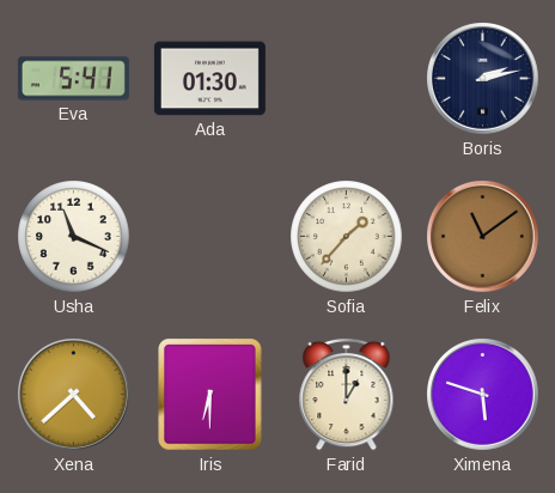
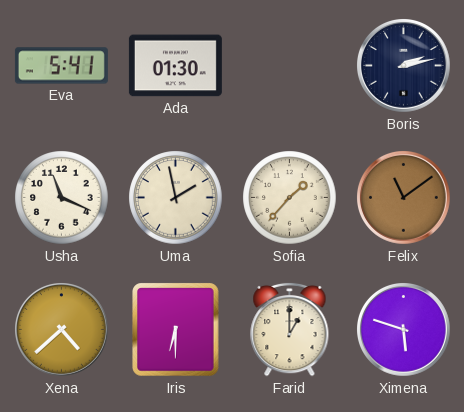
Uma: none -> 1:58 (176, 198)
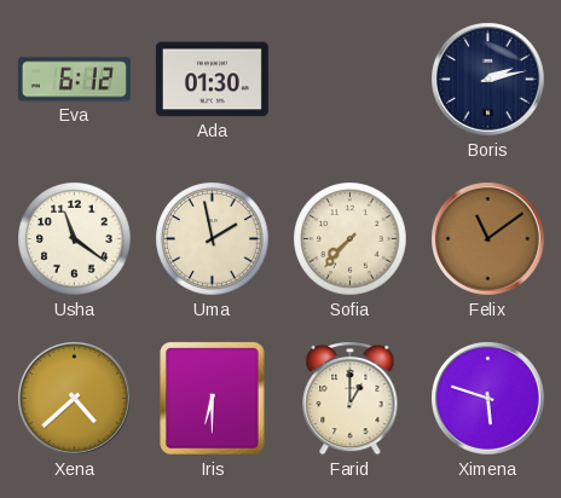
Eva: 5:41 -> 6:12 (74, 80)
Usha: 11:19 -> 11:21 (75, 239)
Sofia: 1:37 -> 7:37 (351, 239)
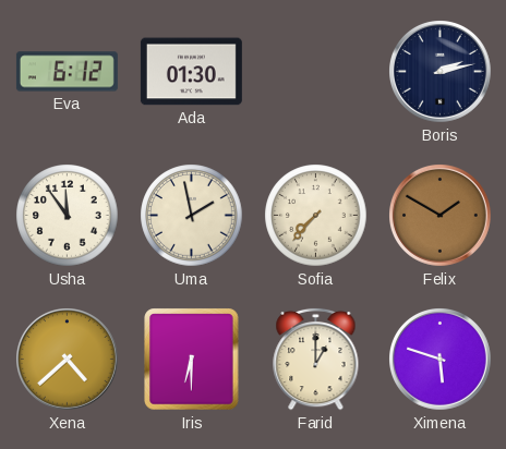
Usha: 11:21 -> 11:54 (68, 216)
Felix: 11:09 -> 1:50 (441, 216)
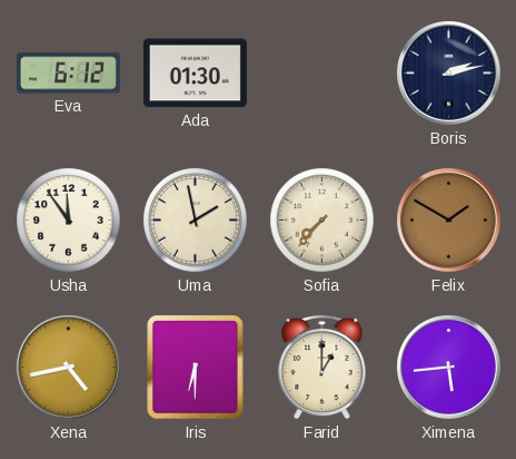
Xena: 4:38 -> 4:43 (69, 368)
Ximena: 5:48 -> 5:44 (449, 368)
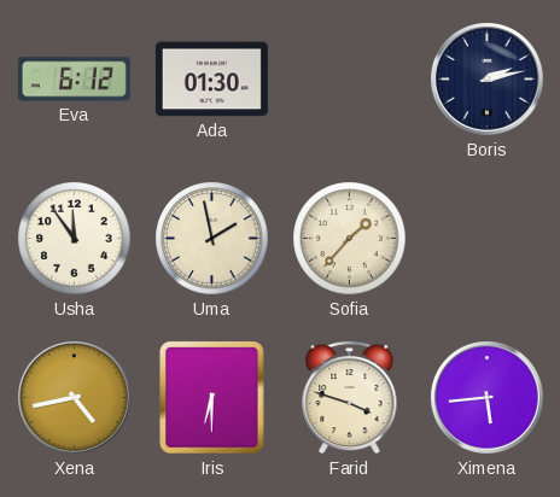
Sofia: 7:37 -> 1:37 (350, 239)
Felix: 1:50 -> none (449, 221)
Farid: 1:00 -> 3:48 (350, 397)
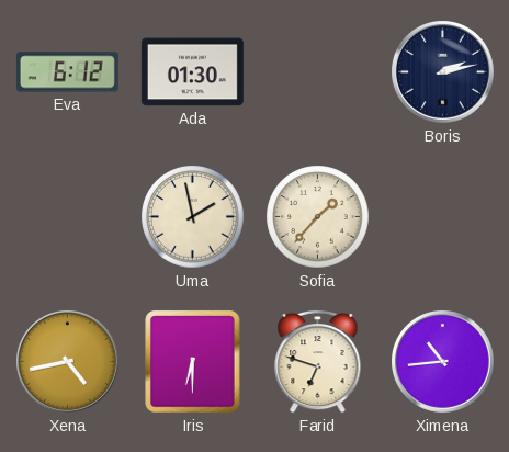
Usha: 11:54 -> none (75, 239)
Farid: 3:48 -> 6:48 (318, 361)
Ximena: 5:44 -> 10:44 (443, 362)
